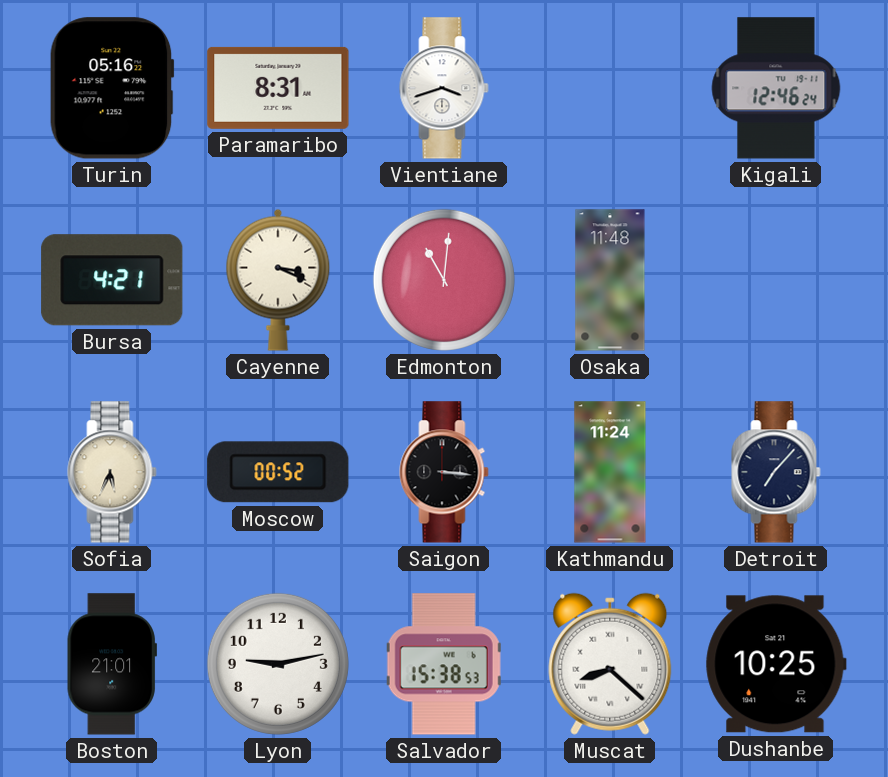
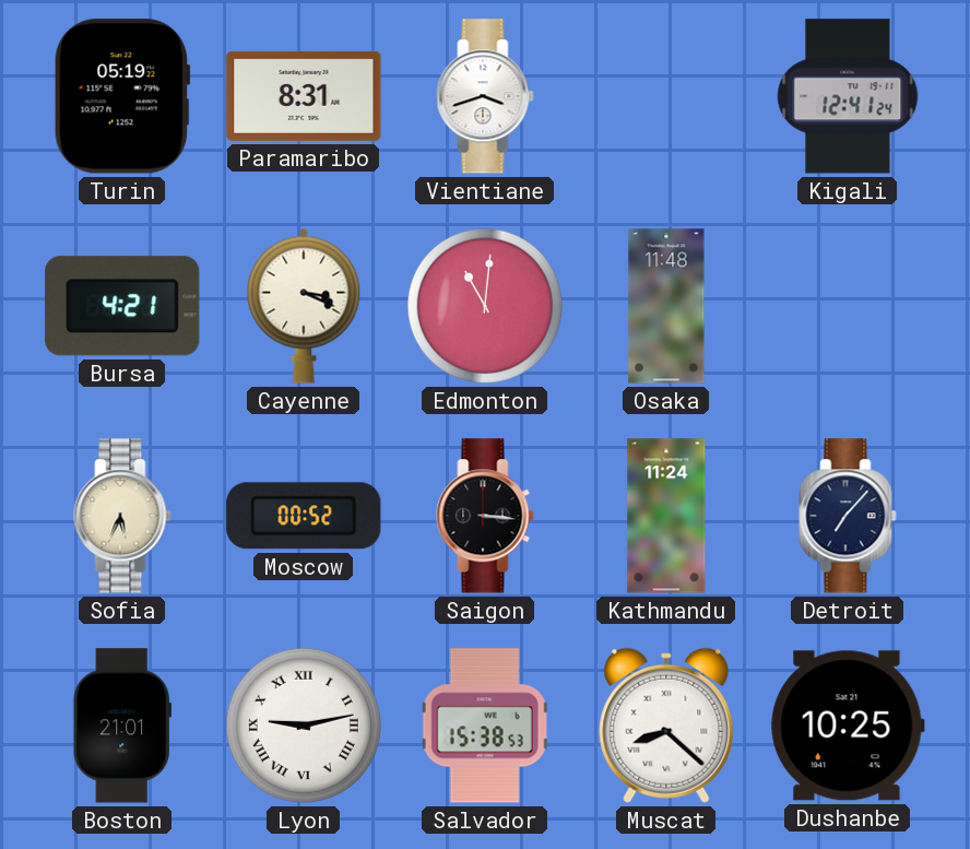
Turin: 05:16 -> 05:19 (122, 96)
Kigali: 12:46 -> 12:41 (848, 96)
Lyon numerals: Arabic -> Roman (304, 726)
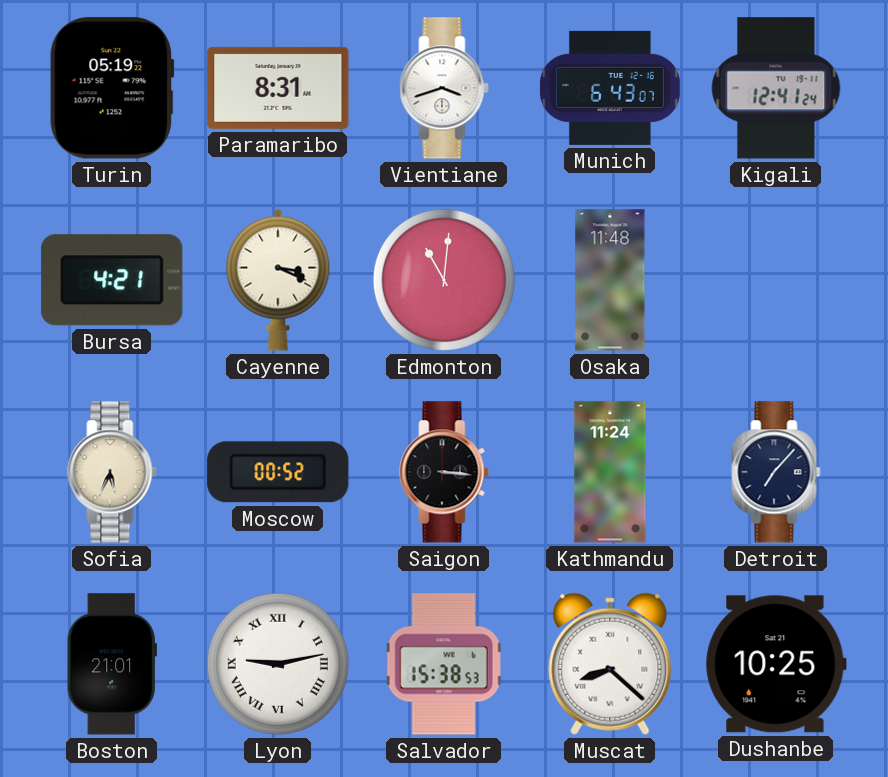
Munich: none -> 6:43 (611, 88)
